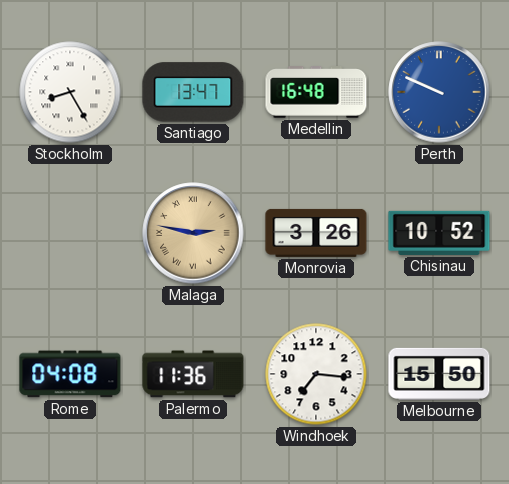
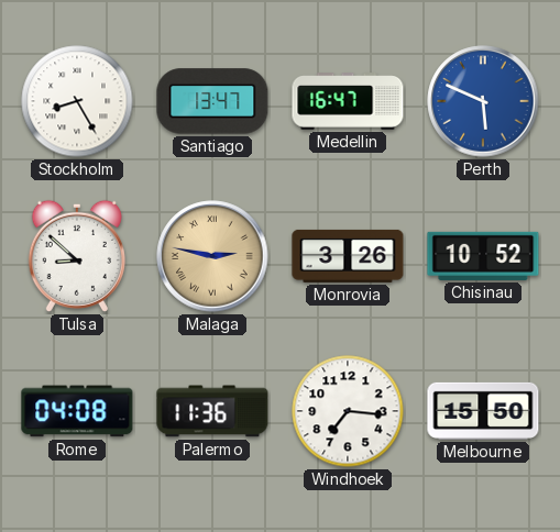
Medellin: 16:48 -> 16:47 (348, 101)
Perth: 9:49 -> 5:49 (483, 101)
Tulsa: none -> 8:52 (77, 256)
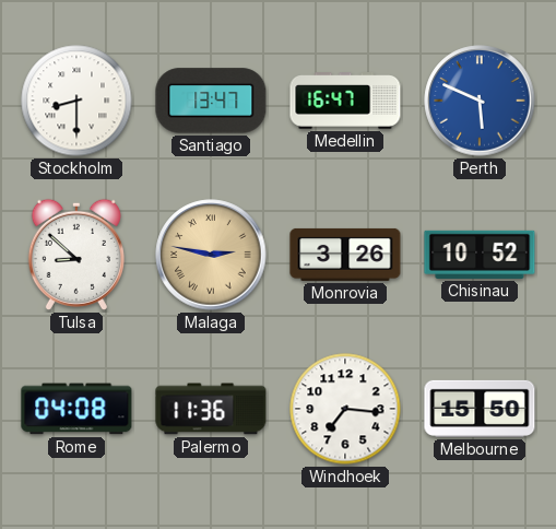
Stockholm: 8:25 -> 8:30 (76, 101)
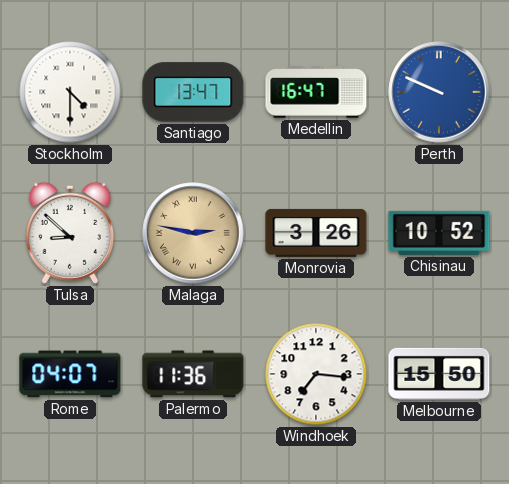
Stockholm: 8:30 -> 4:30 (70, 92)
Perth: 5:49 -> 9:49 (439, 92)
Rome: 04:08 -> 04:07 (70, 374)
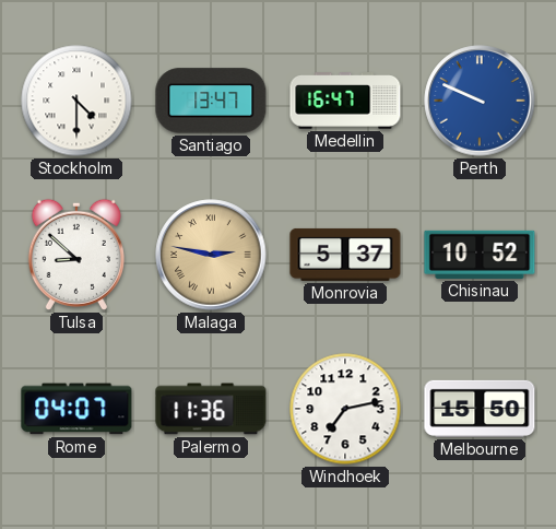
Monrovia: 3:26 -> 5:37 (345, 255)
Windhoek: 7:16 -> 7:13 (345, 409)
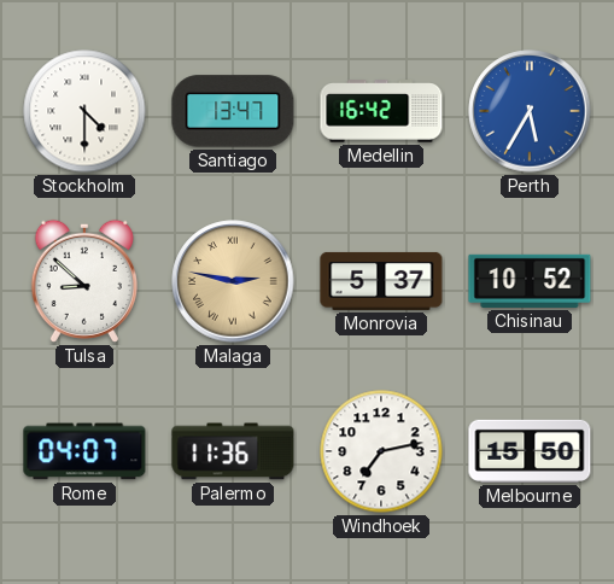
Medellin: 16:47 -> 16:42 (381, 111)
Perth: 9:49 -> 5:35 (530, 111)
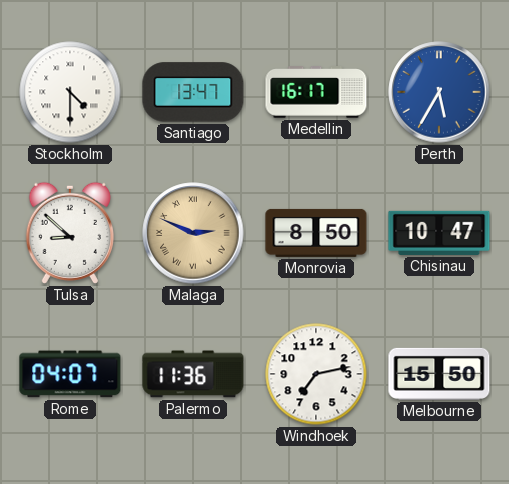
Medellin: 16:42 -> 16:17 (316, 92)
Malaga: 2:47 -> 2:49 (193, 233)
Monrovia: 5:37 -> 8:50 (316, 233)
Chisinau: 10:52 -> 10:47 (439, 233)
